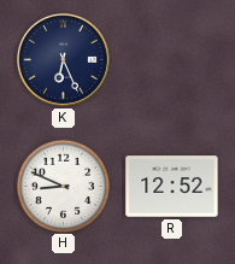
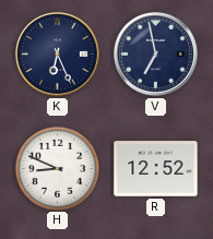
V: none -> 6:58 (155, 53)
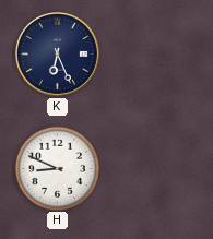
V: 6:58 -> none (155, 53)
R: 12:52 -> none (156, 169)
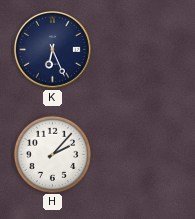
H: 8:49 -> 2:07 (52, 154)
